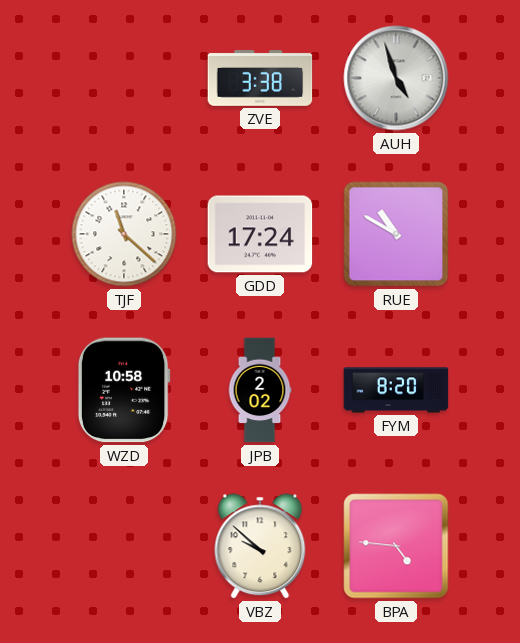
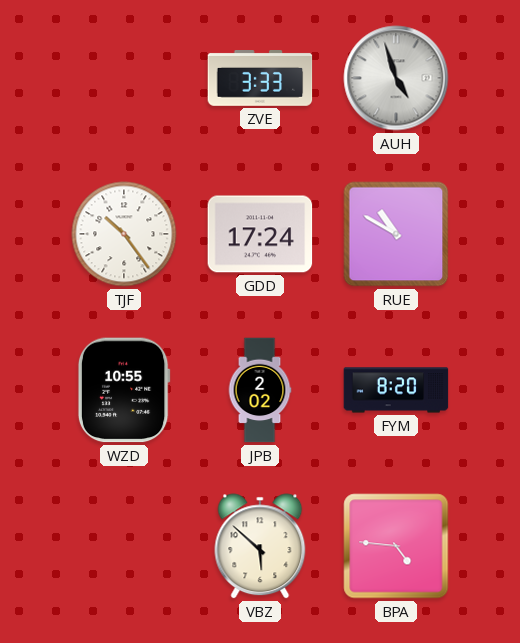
ZVE: 3:38 -> 3:33 (260, 79)
TJF: 11:22 -> 10:24 (124, 234)
WZD: 10:58 -> 10:55 (124, 390)
VBZ: 9:52 -> 5:52 (260, 546)
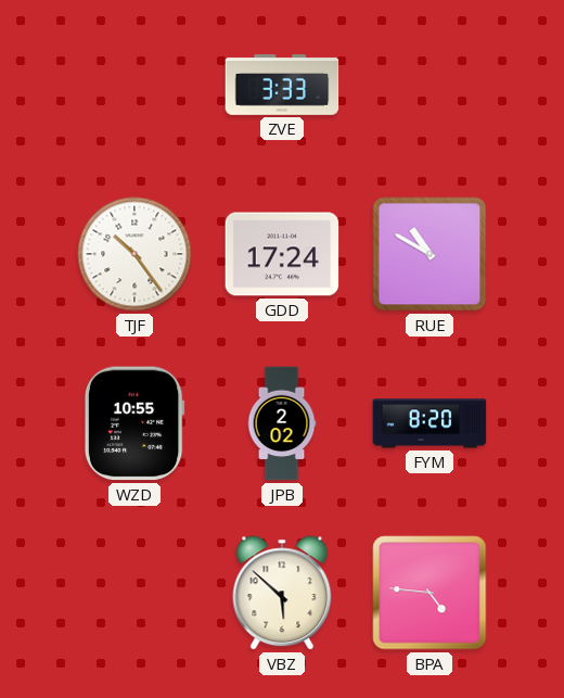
AUH: 4:57 -> none (396, 78)
